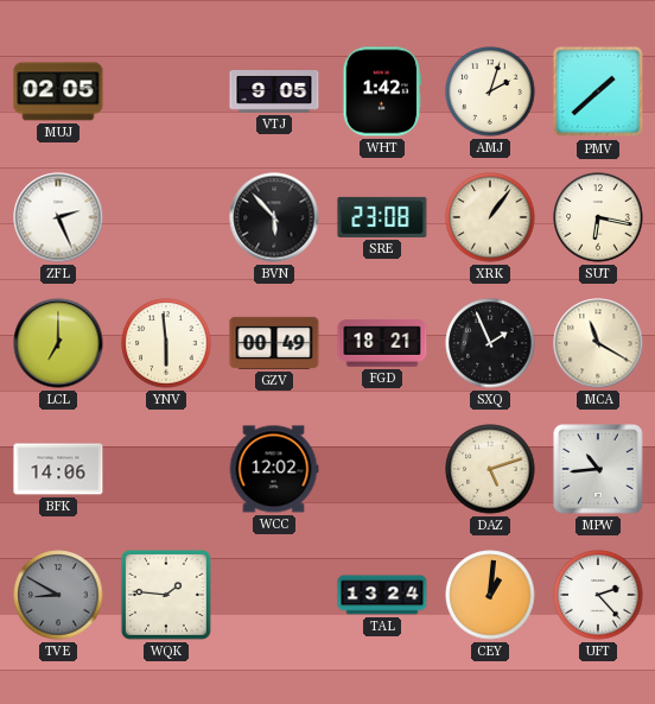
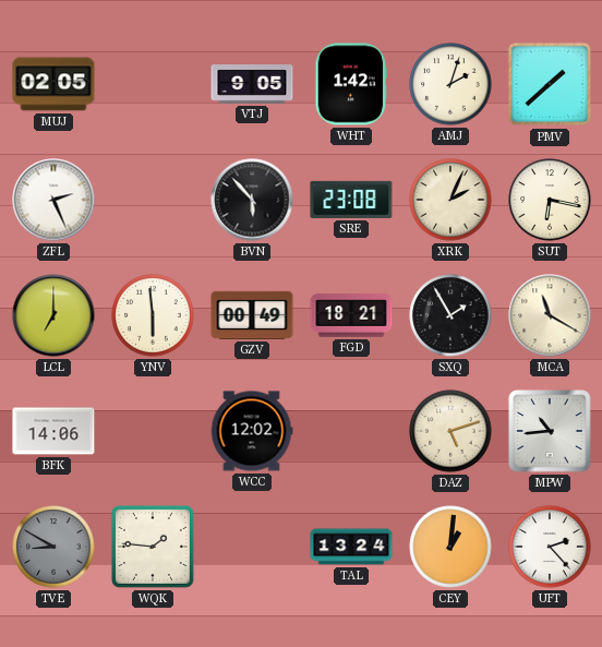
XRK: 1:06 -> 2:04 (450, 200)
SXQ: 1:56 -> 1:55 (450, 315)
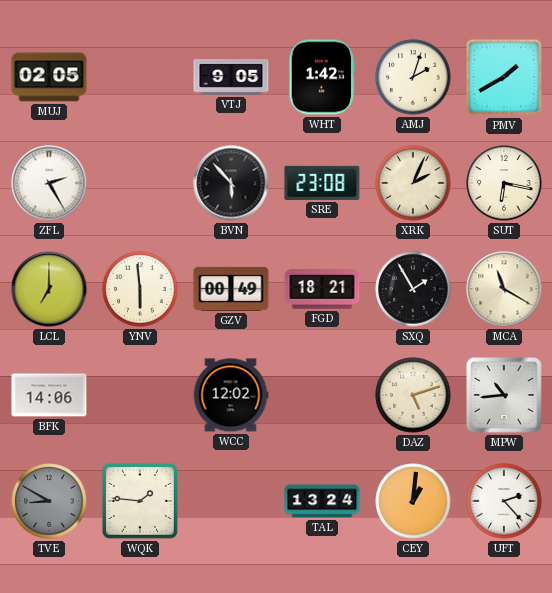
PMV: 1:38 -> 1:40 (504, 77)
ZFL: 2:26 -> 2:25 (49, 183)
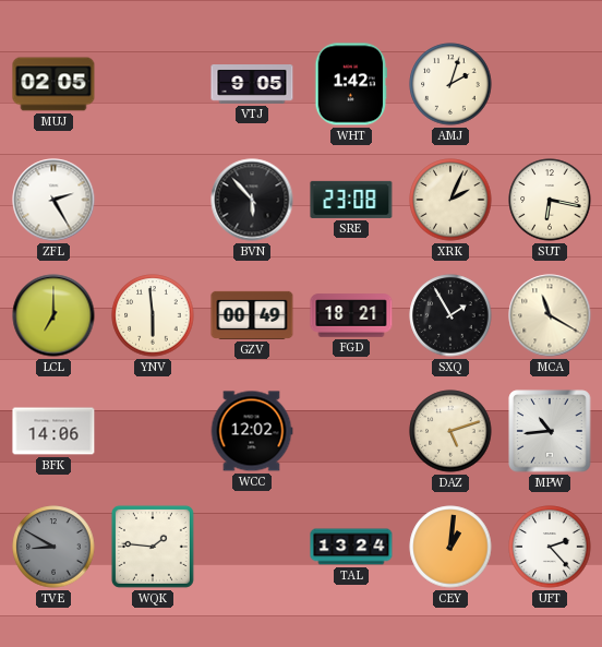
PMV: 1:40 -> none (504, 77)
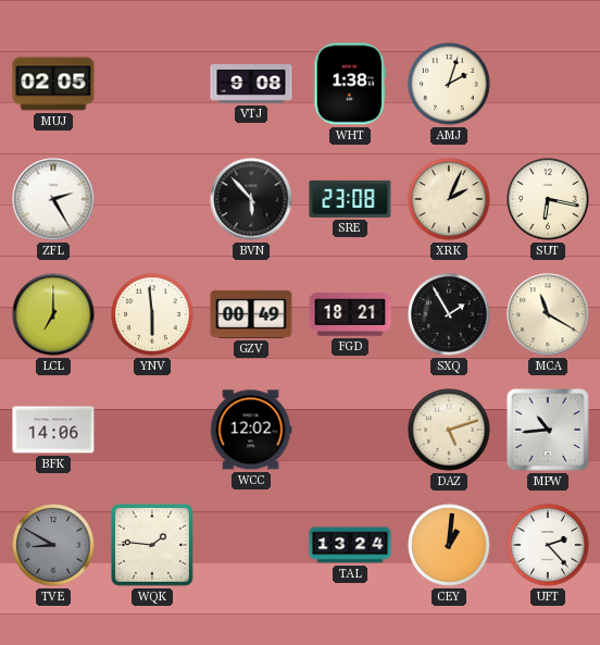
VTJ: 9:05 -> 9:08 (251, 85)
WHT: 1:42 -> 1:38 (350, 84)
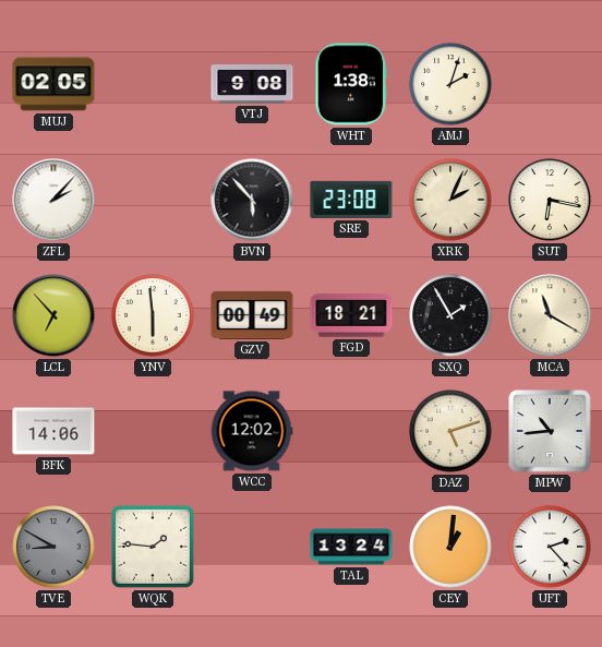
ZFL: 2:25 -> 2:07 (53, 200)
LCL: 7:00 -> 6:53 (53, 315)
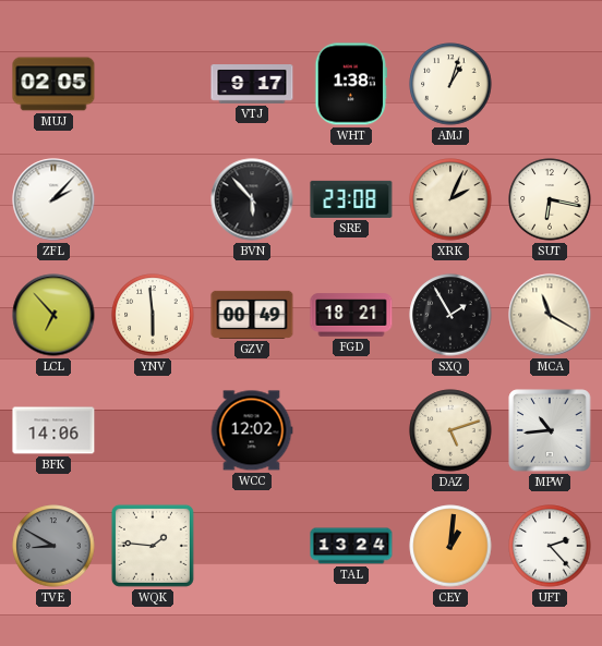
VTJ: 9:08 -> 9:17 (252, 85)
AMJ: 2:03 -> 1:03 (450, 84)
